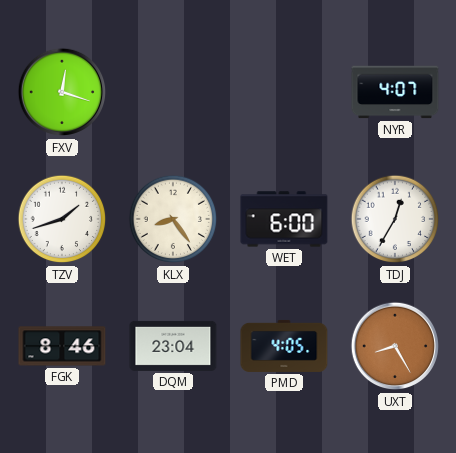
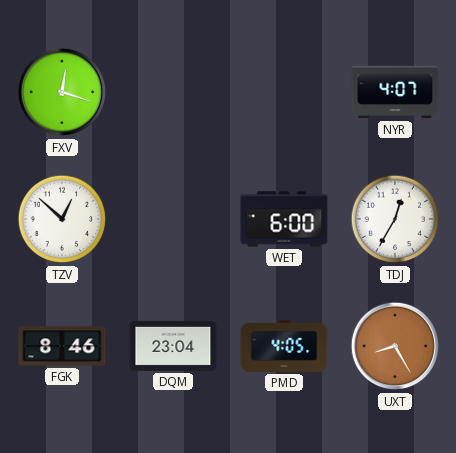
TZV: 1:42 -> 12:52 (62, 219)
KLX: 8:24 -> none (173, 219)
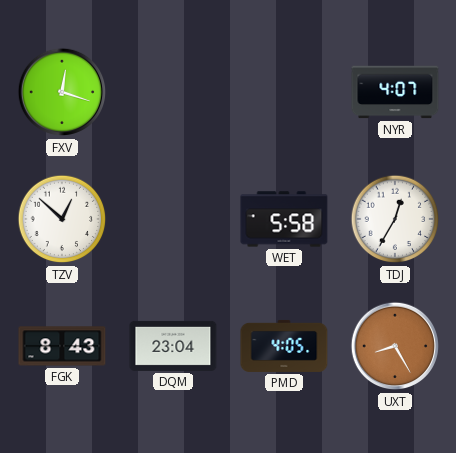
WET: 6:00 -> 5:58 (284, 219)
FGK: 8:46 -> 8:43 (62, 346)
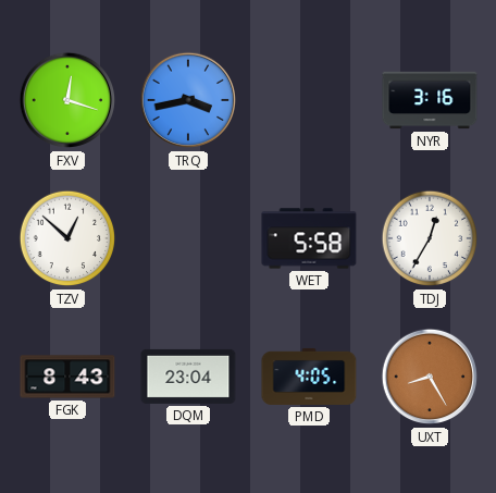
TRQ: none -> 3:43 (187, 100)
NYR: 4:07 -> 3:16 (430, 100)
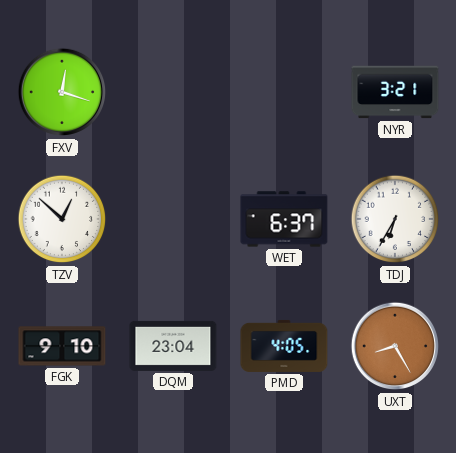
TRQ: 3:43 -> none (187, 100)
NYR: 3:16 -> 3:21 (395, 92)
WET: 5:58 -> 6:37 (284, 219)
TDJ: 12:35 -> 6:35 (395, 219)
FGK: 8:43 -> 9:10 (62, 346)
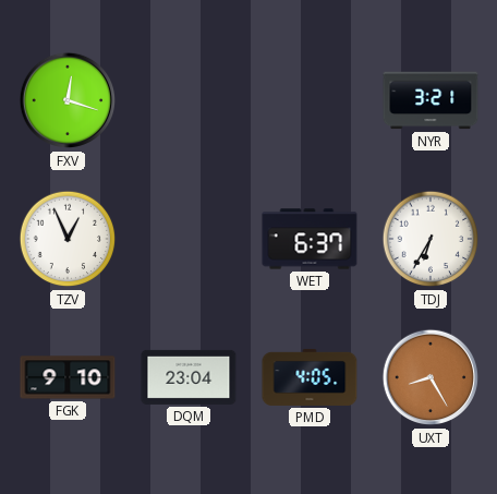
TZV: 12:52 -> 12:56 (68, 239)
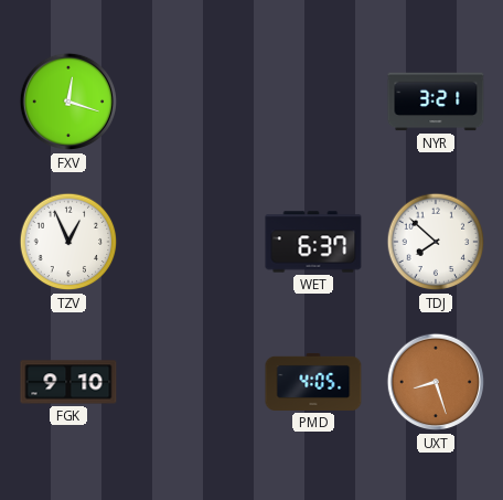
TDJ: 6:35 -> 7:52 (436, 242)
DQM: 23:04 -> none (189, 377)
UXT: 8:25 -> 8:27 (435, 382)
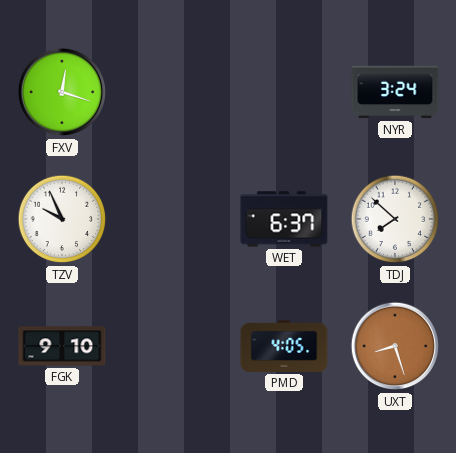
NYR: 3:21 -> 3:24 (395, 92)
TZV: 12:56 -> 9:56 (62, 219)
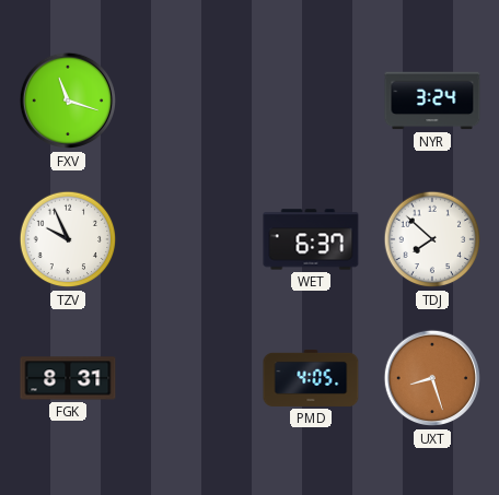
FXV: 12:18 -> 11:18 (67, 101)
FGK: 9:10 -> 8:31 (68, 378)
